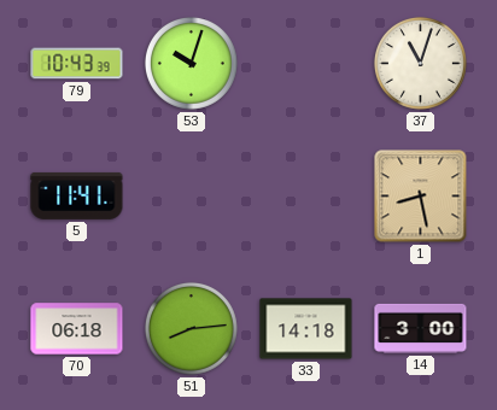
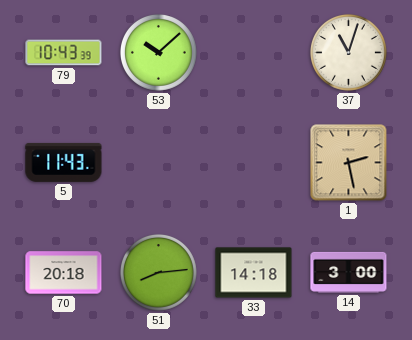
53: 10:03 -> 10:08 (158, 52)
5: 11:41 -> 11:43 (64, 162)
1: 8:28 -> 2:28 (349, 163)
70: 06:18 -> 20:18 (64, 273)
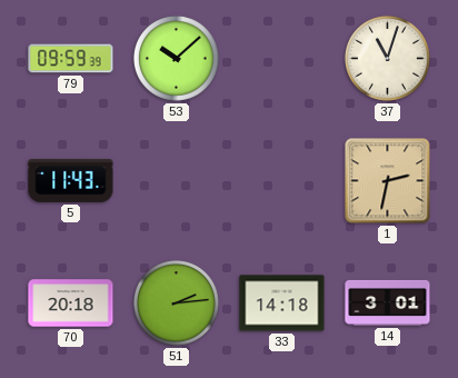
79: 10:43 -> 09:59 (71, 59)
1: 2:28 -> 2:32 (388, 181)
51: 8:14 -> 2:14 (176, 302)
14: 3:00 -> 3:01 (388, 302)
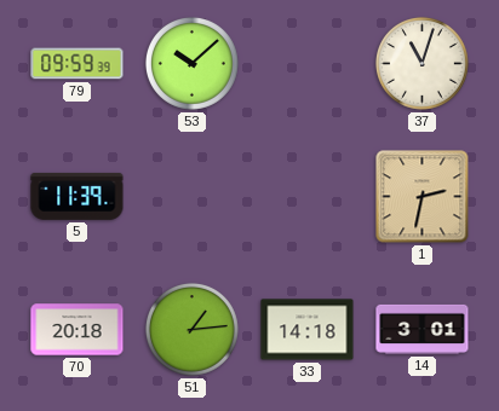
5: 11:43 -> 11:39 (78, 196)
51: 2:14 -> 1:14 (191, 329)
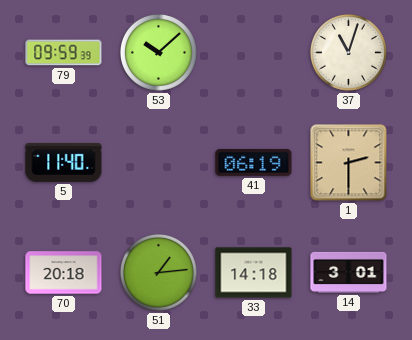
5: 11:39 -> 11:40 (64, 162)
41: none -> 06:19 (254, 162)
1: 2:32 -> 2:30 (349, 163)
